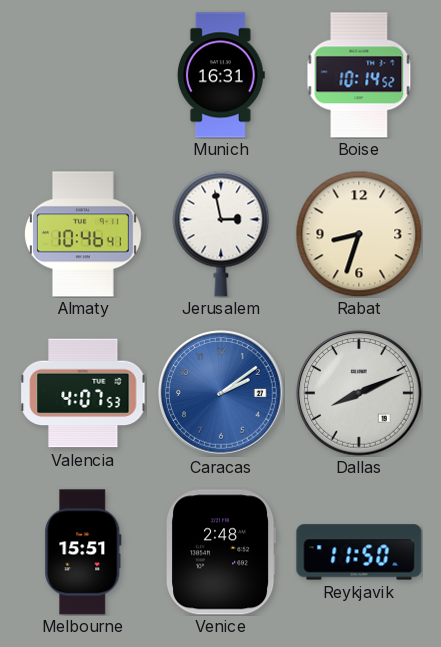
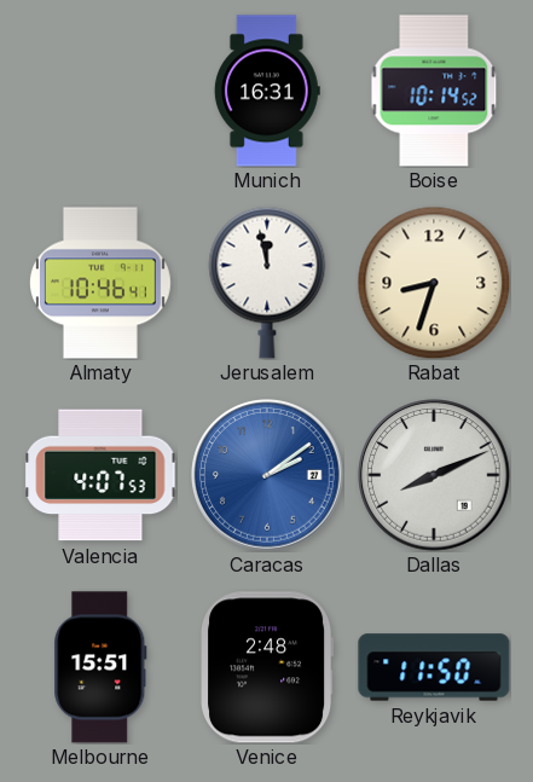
Jerusalem: 2:58 -> 11:58 (267, 283)
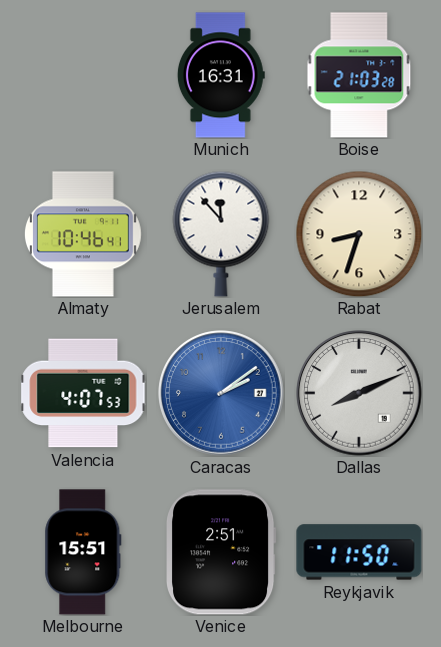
Boise: 10:14 -> 21:03 (359, 75)
Jerusalem: 11:58 -> 11:53 (221, 234)
Venice: 2:48 -> 2:51 (222, 552)
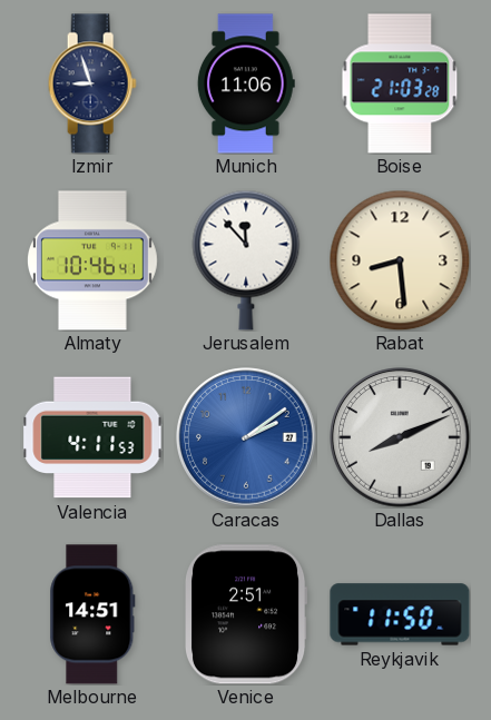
Izmir: none -> 8:57 (92, 83)
Munich: 16:31 -> 11:06 (246, 83)
Rabat: 8:33 -> 8:29 (400, 260)
Valencia: 4:07 -> 4:11 (92, 437)
Melbourne: 15:51 -> 14:51 (92, 614)
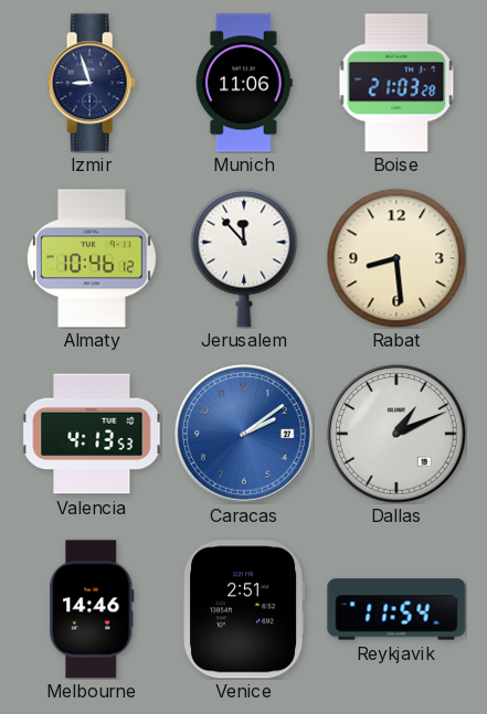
Almaty: 10:46:41 -> 10:46:12 (92, 258)
Valencia: 4:11 -> 4:13 (92, 434)
Dallas: 8:11 -> 1:11 (396, 434)
Melbourne: 14:51 -> 14:46 (92, 609)
Reykjavik: 11:50 -> 11:54 (396, 609)
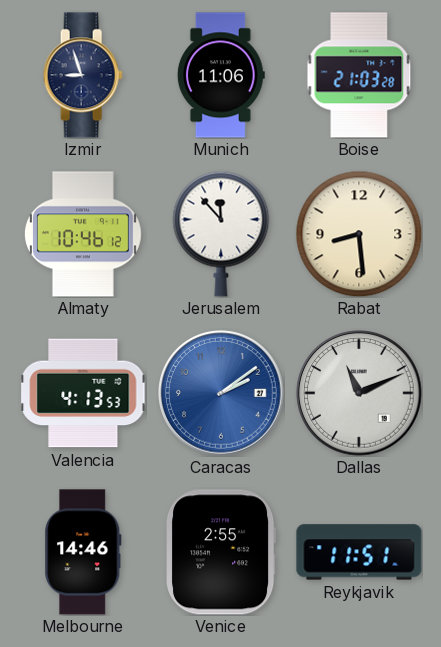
Dallas: 1:11 -> 11:11 (359, 393)
Venice: 2:51 -> 2:55 (222, 552)
Reykjavik: 11:54 -> 11:51 (359, 552)
